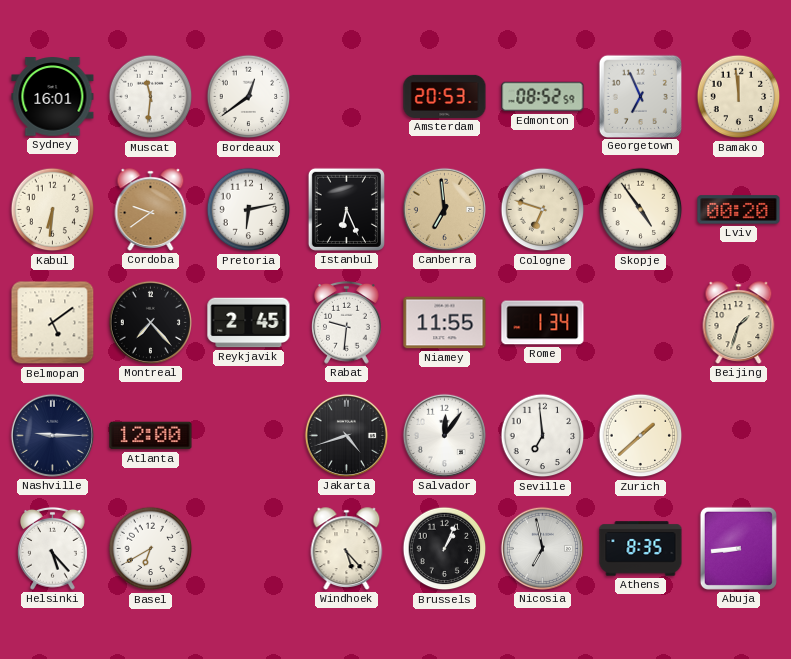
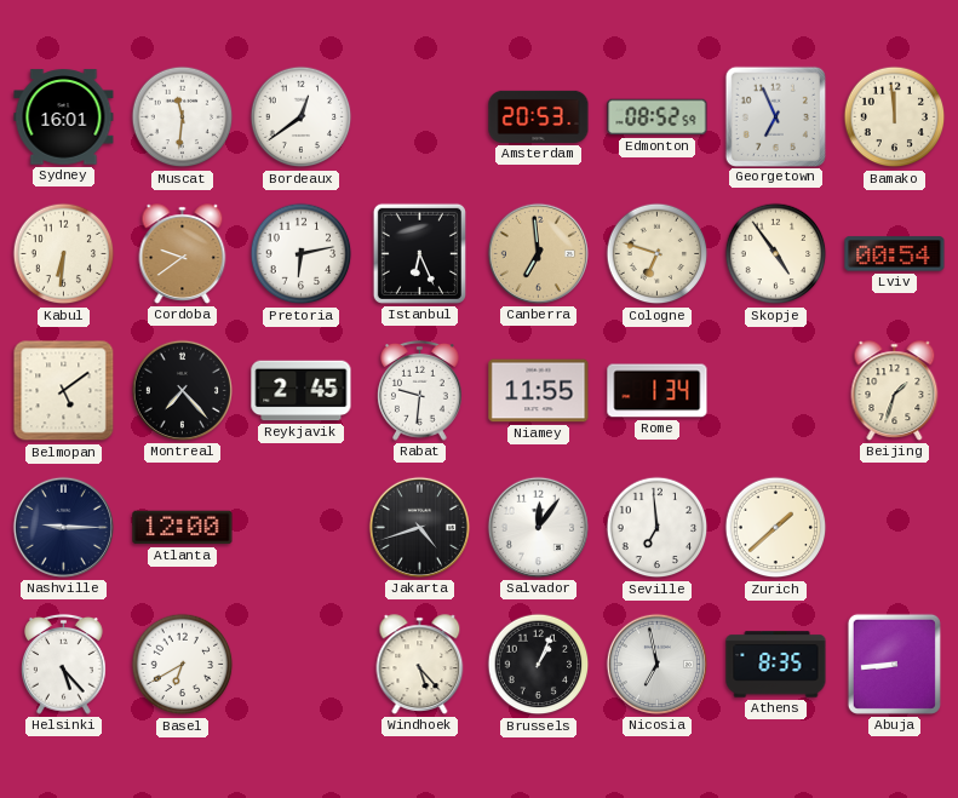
Lviv: 00:20 -> 00:54 (895, 254)
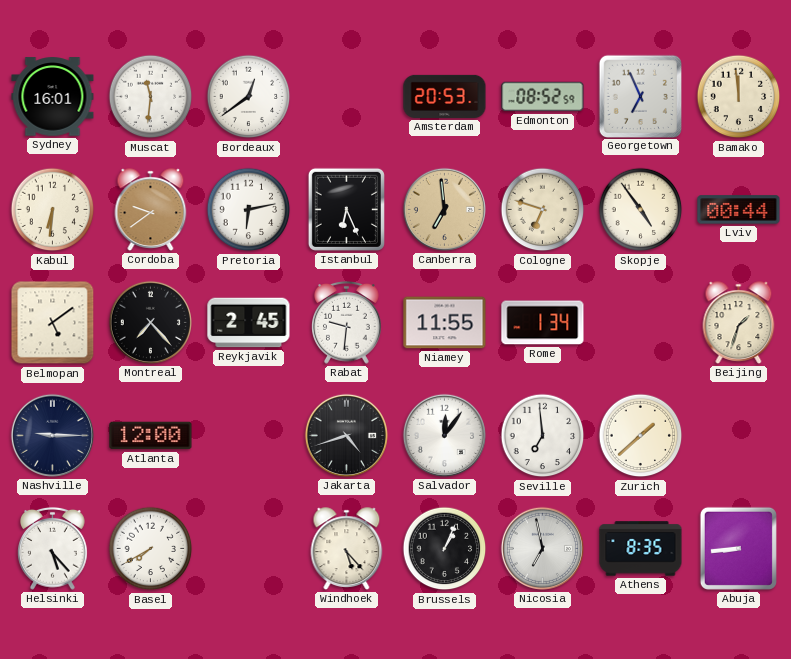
Lviv: 00:54 -> 00:44 (739, 210)
Basel: 6:40 -> 7:40 (151, 549)
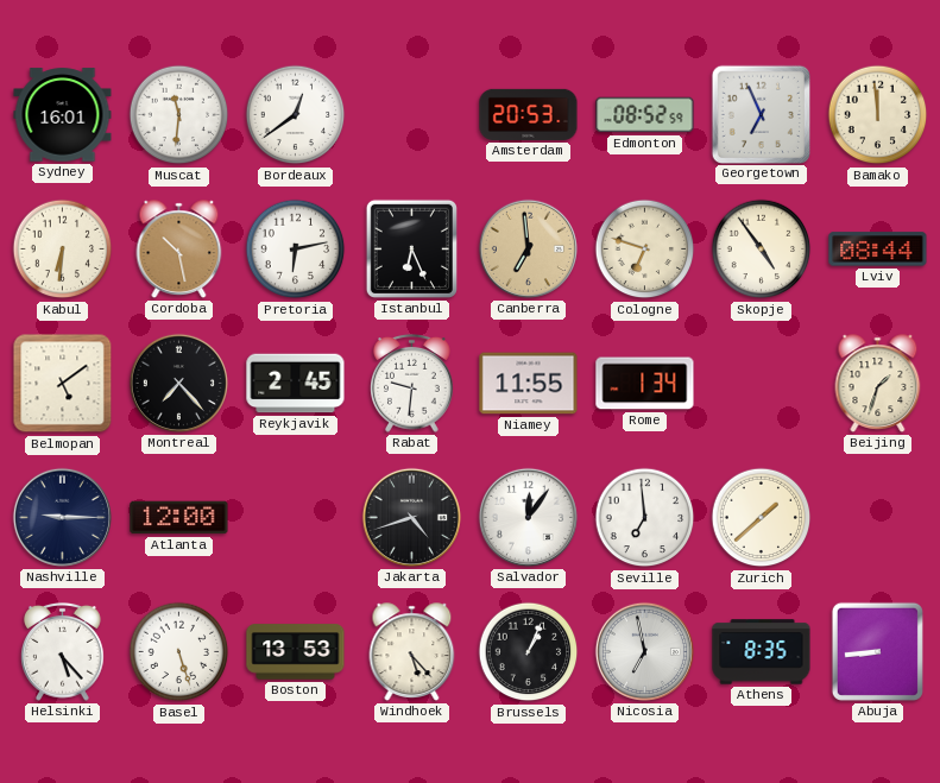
Cordoba: 9:39 -> 10:28 (179, 250)
Lviv: 00:44 -> 08:44 (878, 250)
Basel: 7:40 -> 5:27 (179, 652)
Boston: none -> 13:53 (296, 652)
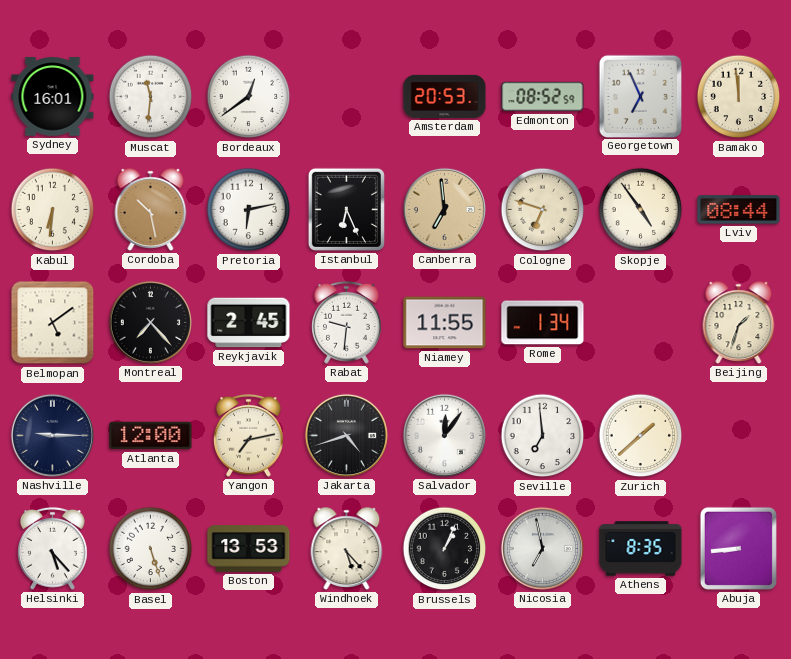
Yangon: none -> 7:13 (249, 435)
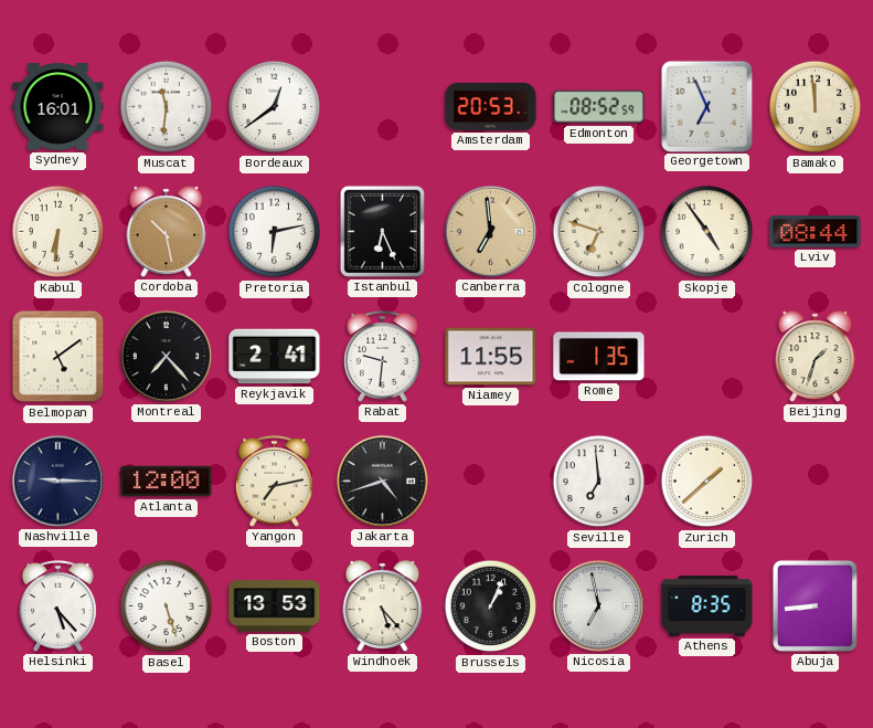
Reykjavik: 2:45 -> 2:41 (275, 357)
Rome: 1:34 -> 1:35 (599, 357)
Salvador: 12:06 -> none (444, 435)
